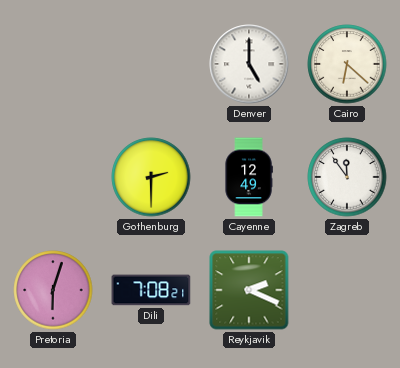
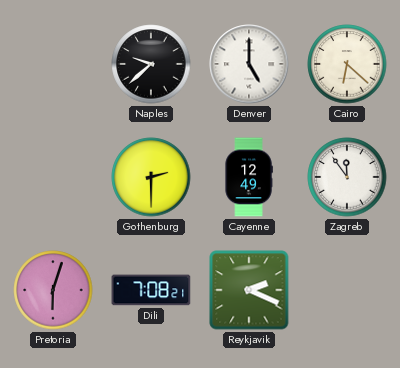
Naples: none -> 9:38 (151, 64)
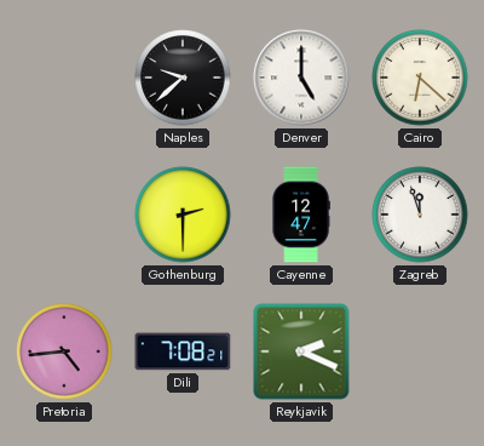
Cayenne: 12:49 -> 12:47 (301, 215)
Zagreb: 11:54 -> 11:57 (420, 215)
Pretoria: 6:03 -> 4:44 (64, 351)
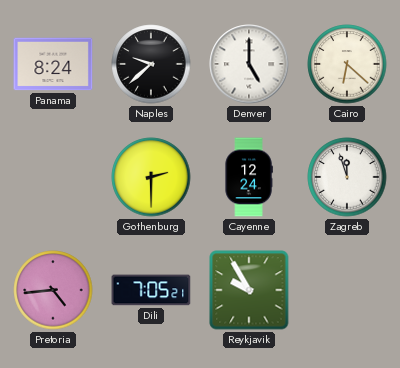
Panama: none -> 8:24 (53, 64)
Cayenne: 12:47 -> 12:24 (249, 177)
Dili: 7:08 -> 7:05 (151, 290)
Reykjavik: 2:19 -> 9:55 (249, 290)
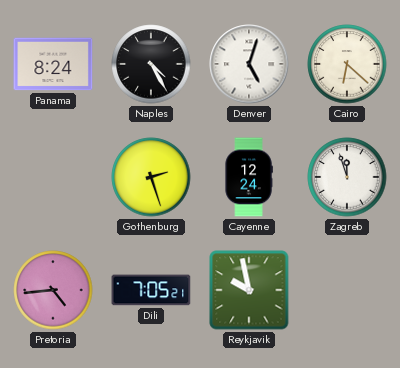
Naples: 9:38 -> 4:25 (151, 64)
Denver: 5:00 -> 5:03 (249, 64)
Gothenburg: 2:30 -> 2:27 (151, 177)
Reykjavik: 9:55 -> 9:58 (249, 290)
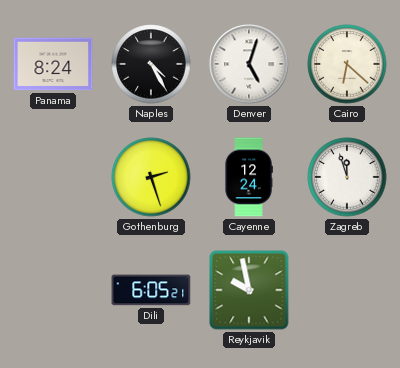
Pretoria: 4:44 -> none (53, 290)
Dili: 7:05 -> 6:05 (151, 290)
